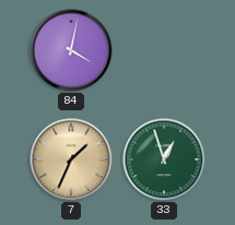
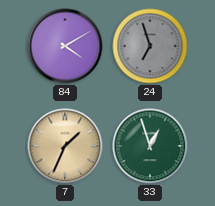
84: 4:02 -> 4:10 (65, 46)
24: none -> 6:57 (150, 46)
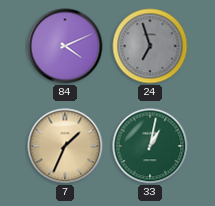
84: 4:10 -> 4:11 (65, 46)
33: 12:57 -> 1:02 (150, 146)
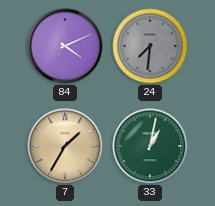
24: 6:57 -> 7:31 (150, 46)
7: 1:34 -> 1:35 (65, 146)
